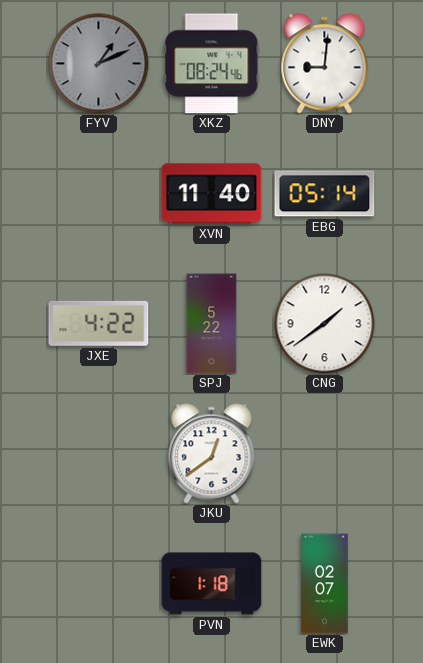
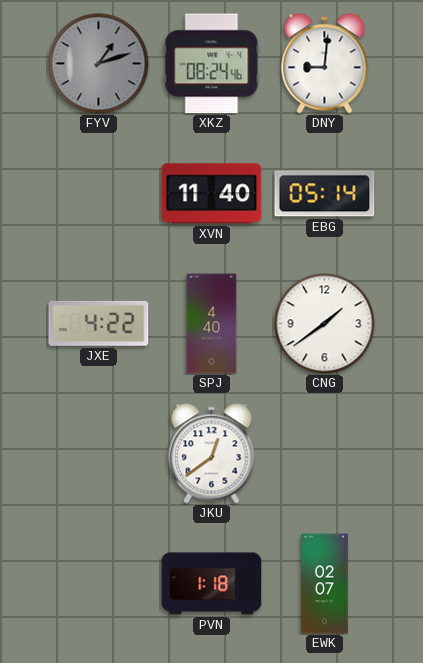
FYV: 1:11 -> 1:12 (99, 64)
SPJ: 5:22 -> 4:40 (212, 324)
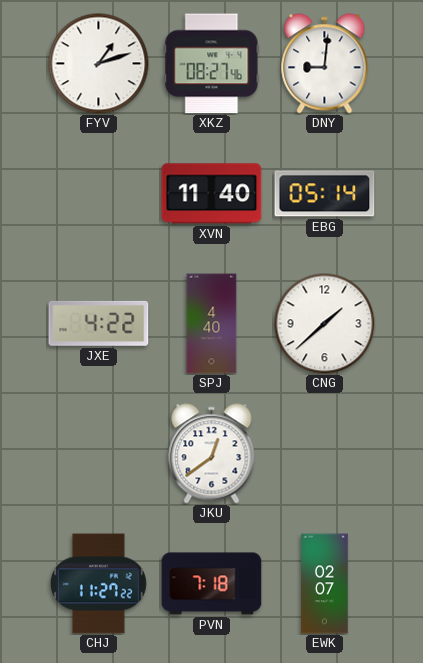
FYV dial: grey -> white (99, 64)
XKZ: 08:24 -> 08:27 (212, 64)
CNG: 1:39 -> 1:38 (325, 324)
CHJ: none -> 11:27 (99, 584)
PVN: 1:18 -> 7:18 (212, 584)
